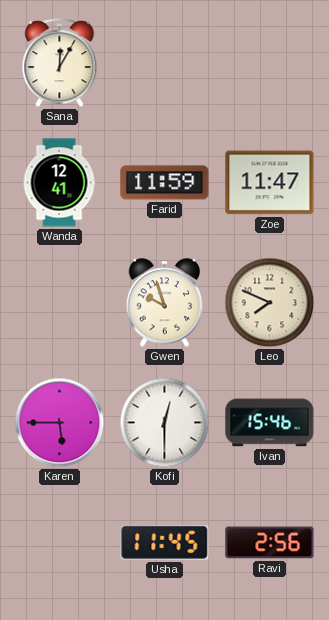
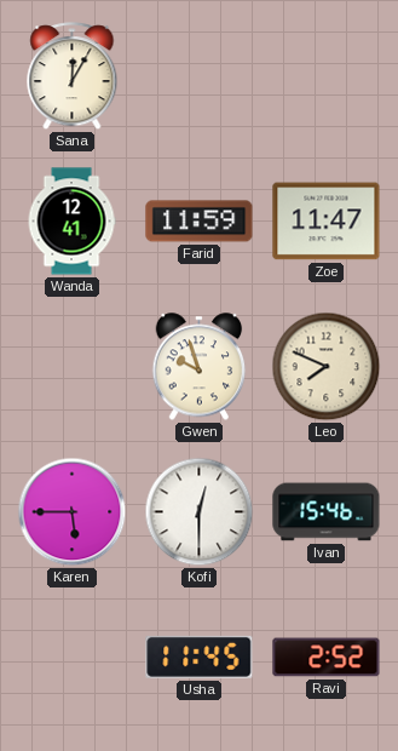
Ravi: 2:56 -> 2:52 (327, 658)
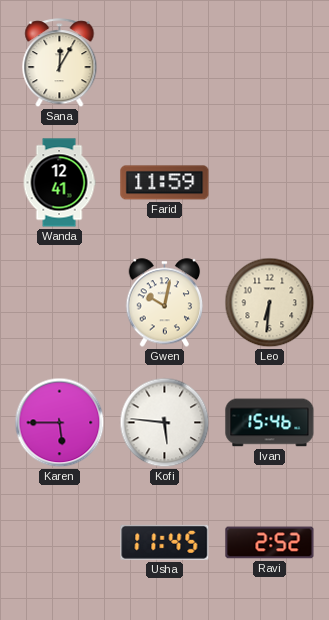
Zoe: 11:47 -> none (327, 222)
Gwen: 9:57 -> 10:02 (165, 303)
Leo: 7:49 -> 6:31 (270, 303)
Kofi: 12:30 -> 5:46 (165, 423)
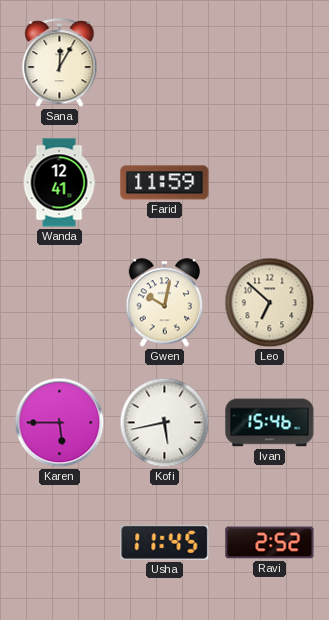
Leo: 6:31 -> 6:52 (270, 303)
Kofi: 5:46 -> 5:43 (165, 423)
